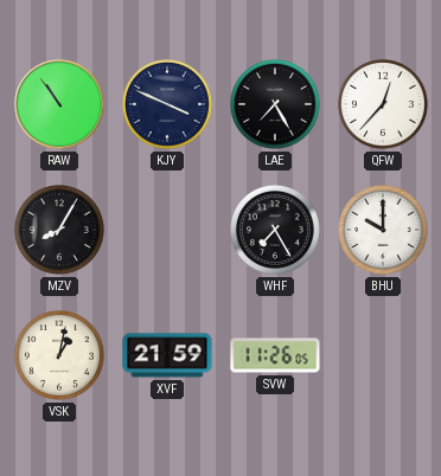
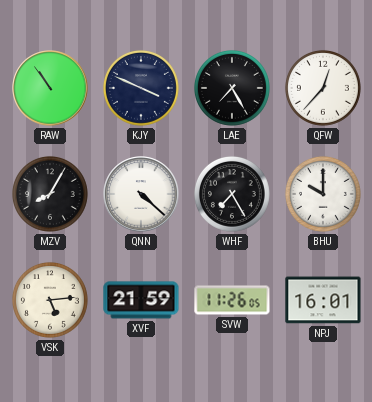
QNN: none -> 4:22 (141, 194)
VSK: 1:02 -> 5:14 (50, 300)
NPJ: none -> 16:01 (323, 300)
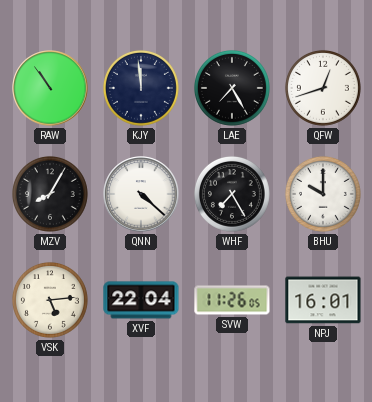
KJY: 3:49 -> 11:59 (141, 88)
QFW: 12:37 -> 12:42 (323, 88)
XVF: 21:59 -> 22:04 (141, 300)
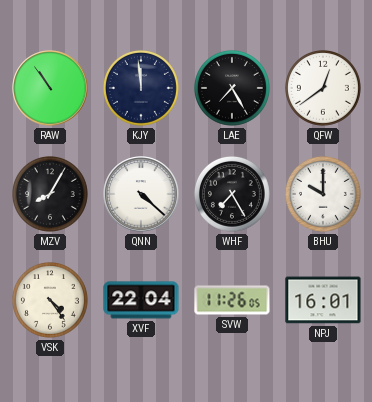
QFW: 12:42 -> 12:39 (323, 88)
VSK: 5:14 -> 4:24 (50, 300)
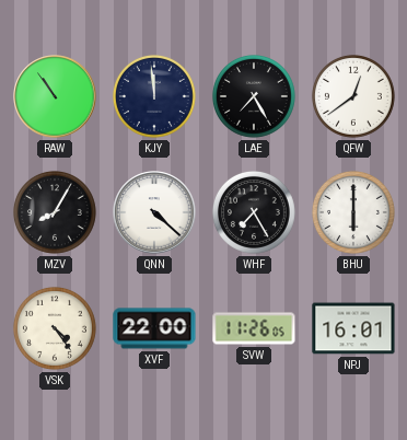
BHU: 10:00 -> 6:00 (353, 212)
XVF: 22:04 -> 22:00 (154, 328)
